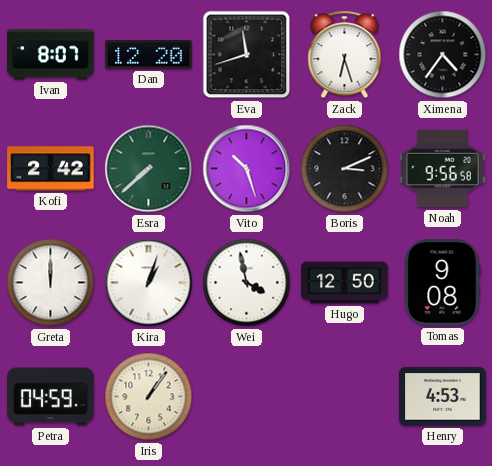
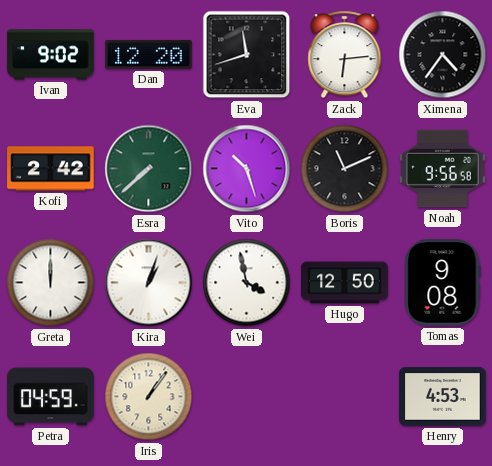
Ivan: 8:07 -> 9:02 (51, 55)
Zack: 6:27 -> 6:14 (345, 55)
Boris: 3:11 -> 11:11 (345, 169)
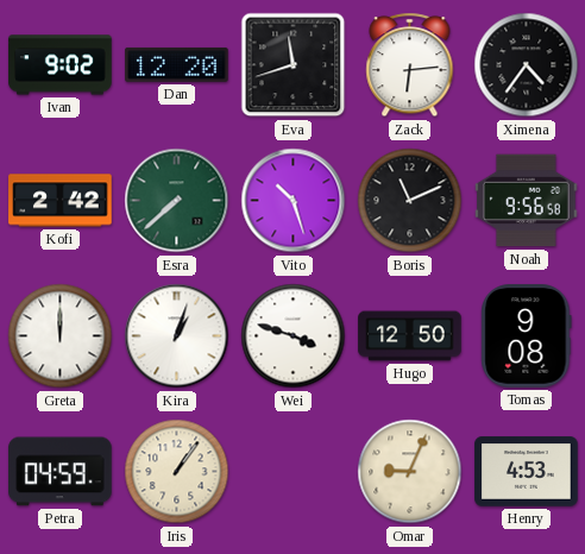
Wei: 3:58 -> 3:48 (294, 336)
Omar: none -> 9:04 (410, 472)
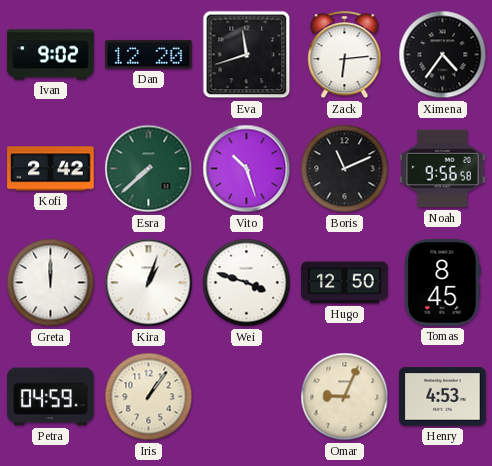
Tomas: 9:08 -> 8:45 (443, 283)
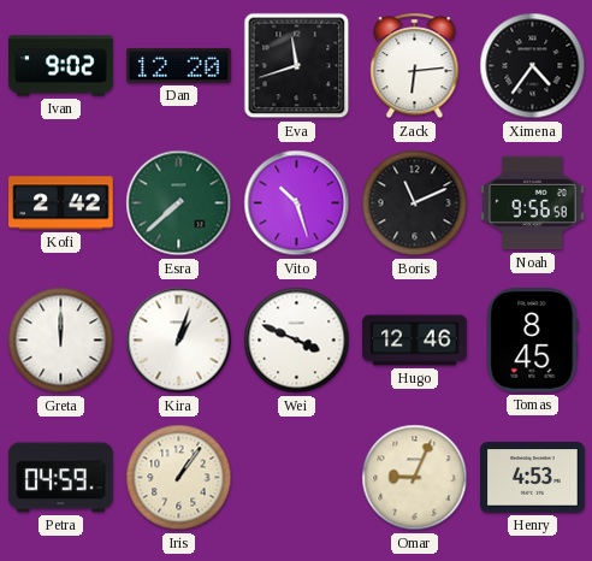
Wei: 3:48 -> 3:49 (297, 341)
Hugo: 12:50 -> 12:46 (415, 341)
